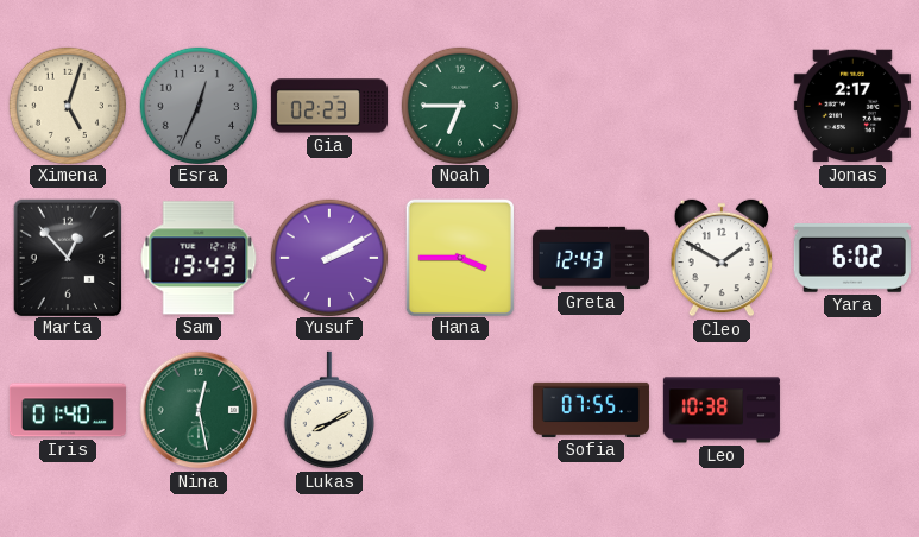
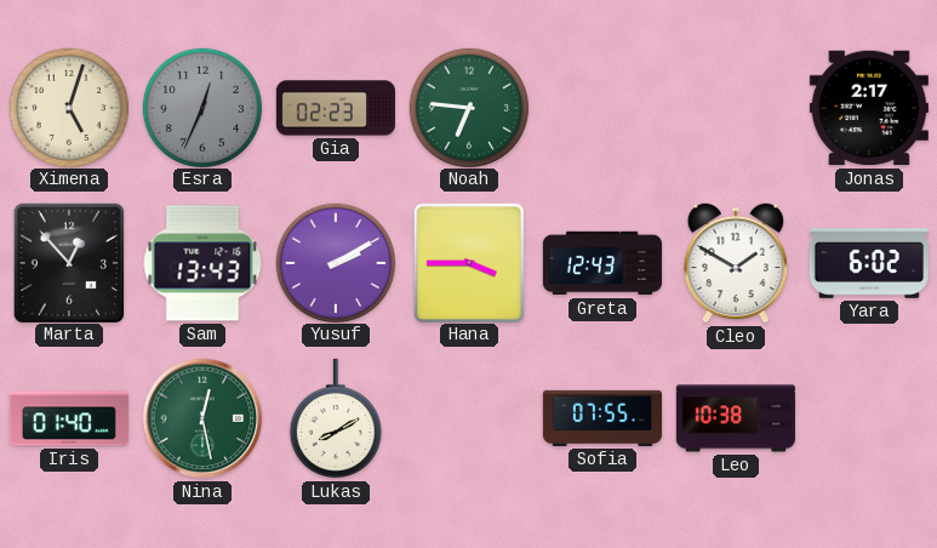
Noah: 6:45 -> 6:46 (468, 107)
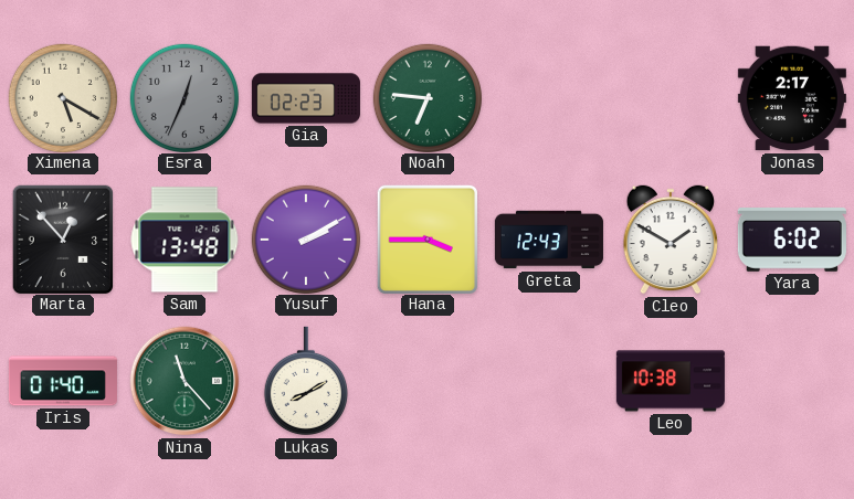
Ximena: 5:03 -> 5:20 (62, 97)
Sam: 13:43 -> 13:48 (184, 240)
Nina: 12:28 -> 11:23 (184, 381)
Sofia: 07:55 -> none (602, 418)
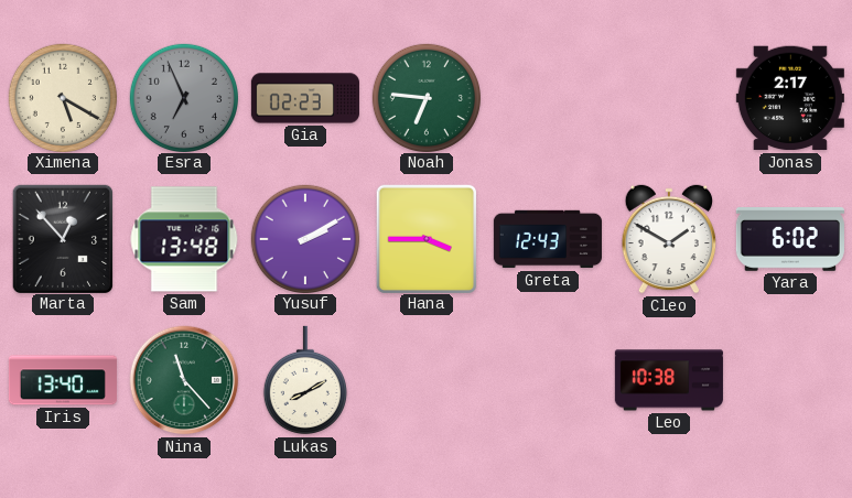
Esra: 12:34 -> 6:56 (183, 97)
Iris: 01:40 -> 13:40 (63, 380)
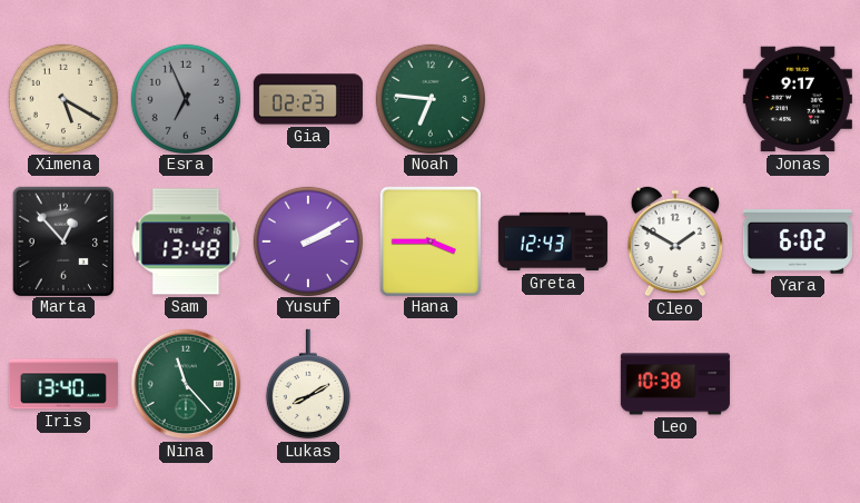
Jonas: 2:17 -> 9:17 (798, 99)
